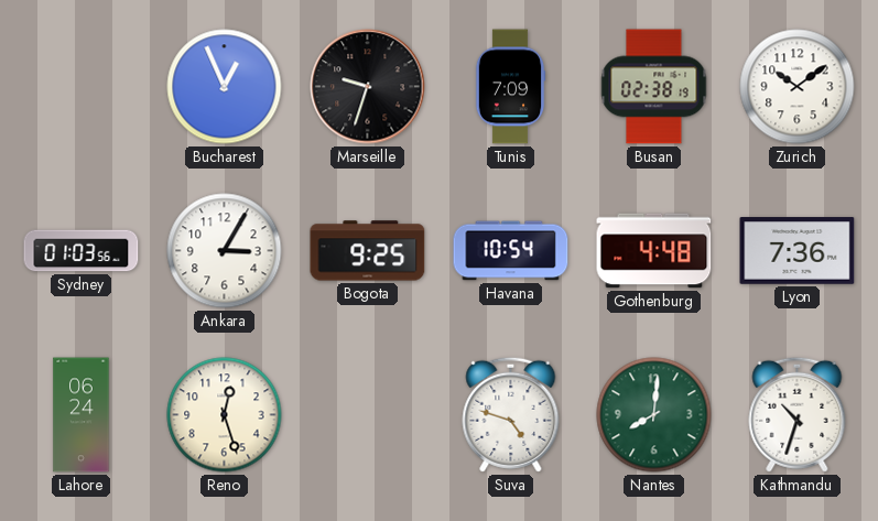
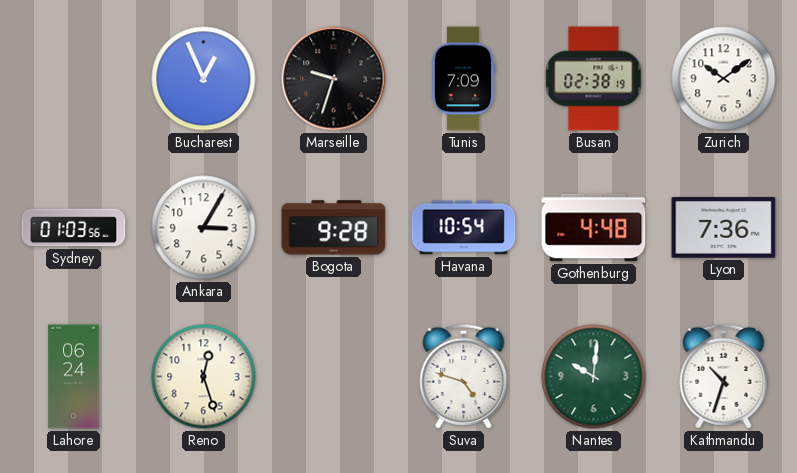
Bogota: 9:25 -> 9:28 (334, 228)
Nantes: 8:01 -> 10:01 (594, 377)
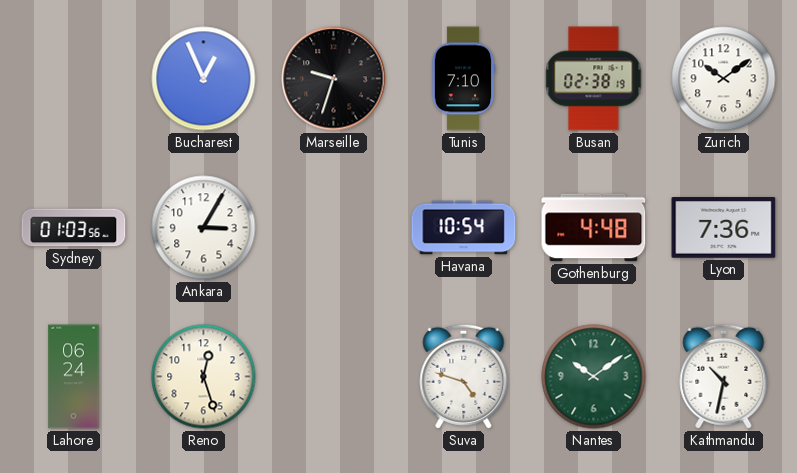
Tunis: 7:09 -> 7:10 (463, 79)
Bogota: 9:28 -> none (334, 228)
Nantes: 10:01 -> 10:09 (594, 377)
Kathmandu: 10:33 -> 10:32 (724, 376)
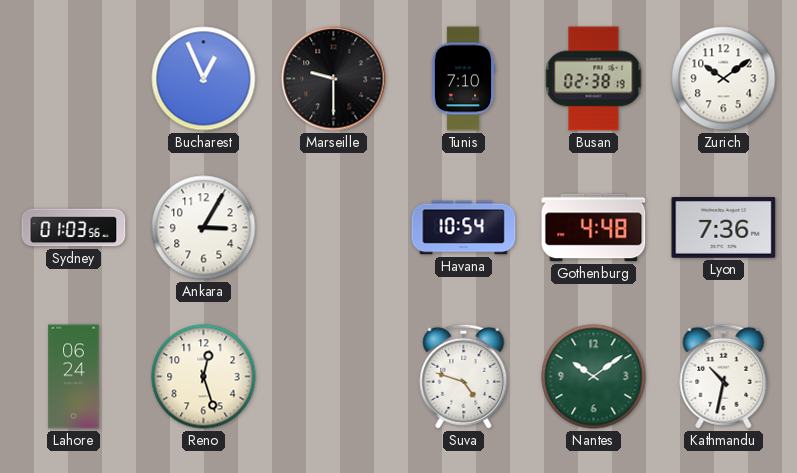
Marseille: 9:33 -> 9:30 (334, 79)
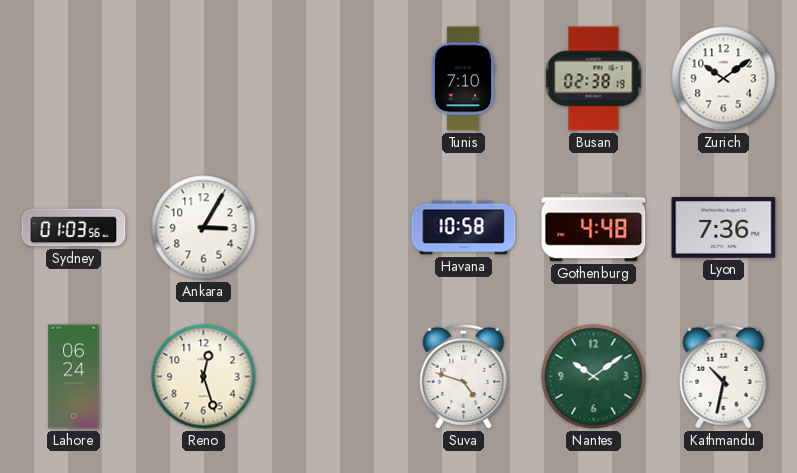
Bucharest: 12:56 -> none (204, 79)
Marseille: 9:30 -> none (334, 79)
Havana: 10:54 -> 10:58 (464, 228)
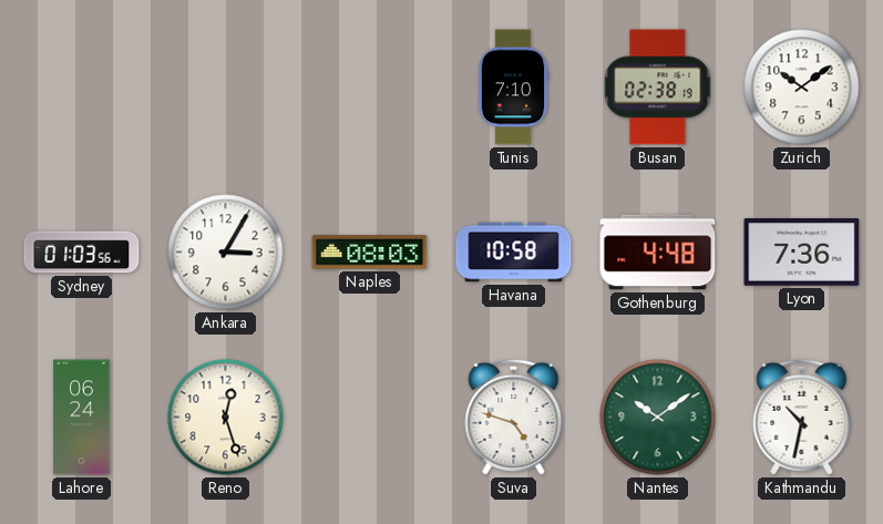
Naples: none -> 08:03 (370, 253)
